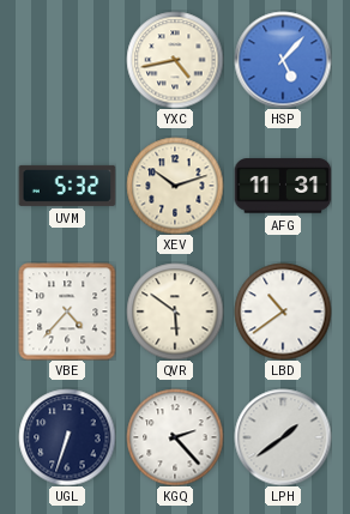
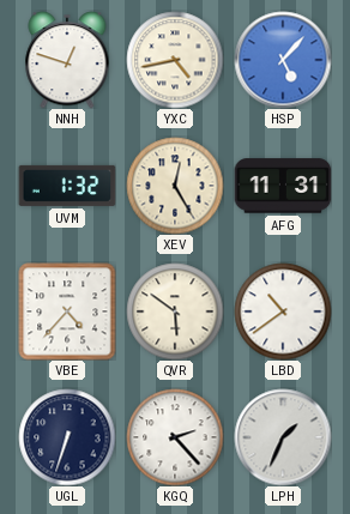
NNH: none -> 12:48 (67, 60)
UVM: 5:32 -> 1:32 (67, 186)
XEV: 10:12 -> 12:25 (175, 186)
LPH: 1:39 -> 1:34 (283, 437)
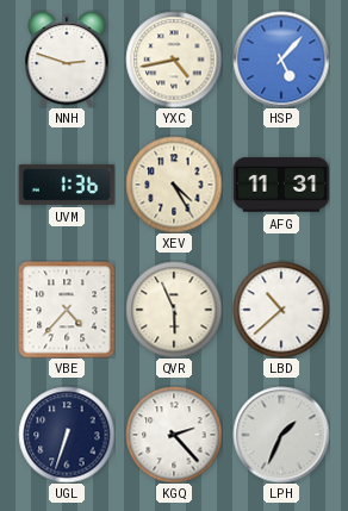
NNH: 12:48 -> 2:48 (67, 60)
UVM: 1:32 -> 1:36 (67, 185)
XEV: 12:25 -> 4:25 (174, 185)
QVR: 5:51 -> 5:56 (174, 310)
LBD: 10:39 -> 10:38 (281, 310)
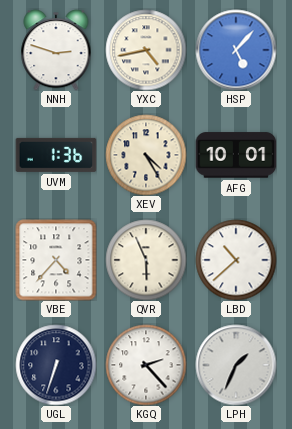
AFG: 11:31 -> 10:01 (236, 155)
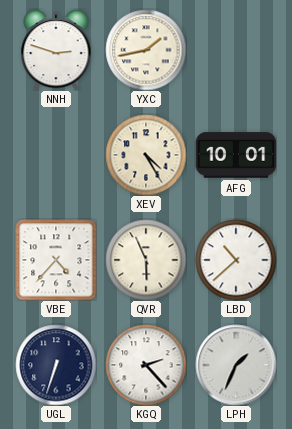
YXC: 4:43 -> 1:43 (146, 50)
HSP: 5:07 -> none (236, 50)
UVM: 1:36 -> none (56, 155)
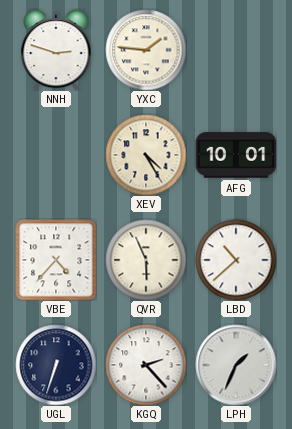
YXC: 1:43 -> 1:46 (146, 50)
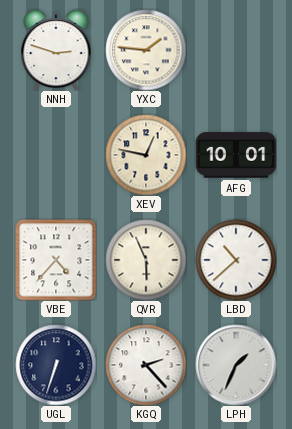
XEV: 4:25 -> 12:47 (146, 155)
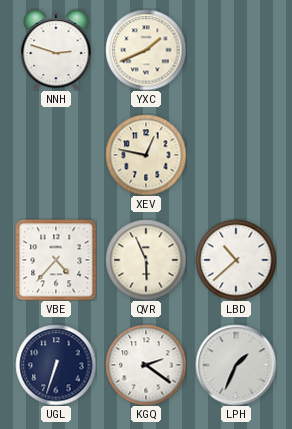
YXC: 1:46 -> 1:41 (146, 50)
AFG: 10:01 -> none (236, 155)
KGQ: 2:23 -> 2:21 (146, 365)
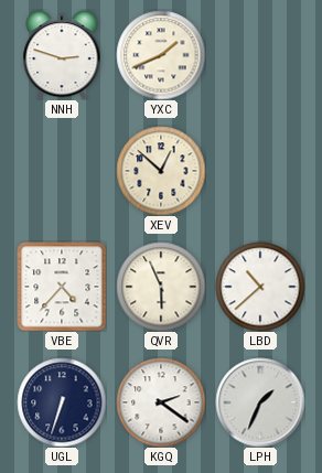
XEV: 12:47 -> 12:52 (161, 171)
